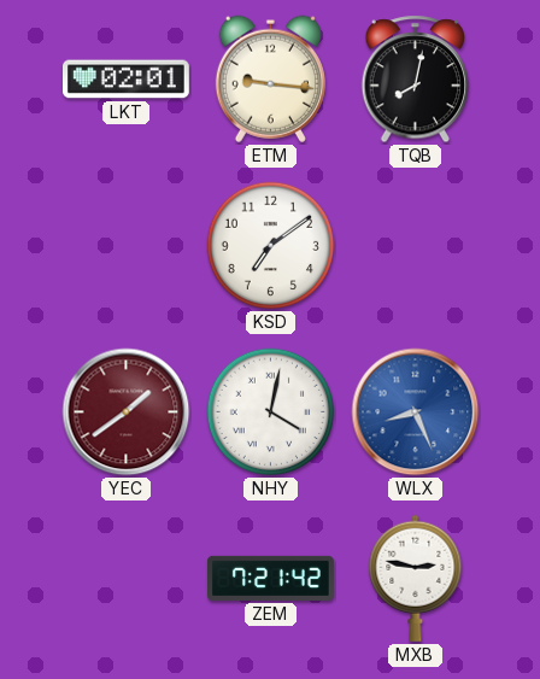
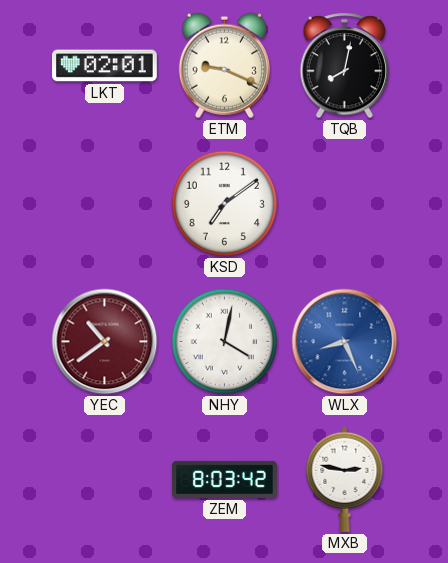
ETM: 9:16 -> 9:19 (224, 65)
YEC: 1:39 -> 10:39 (105, 342)
ZEM: 7:21 -> 8:03 (225, 479)
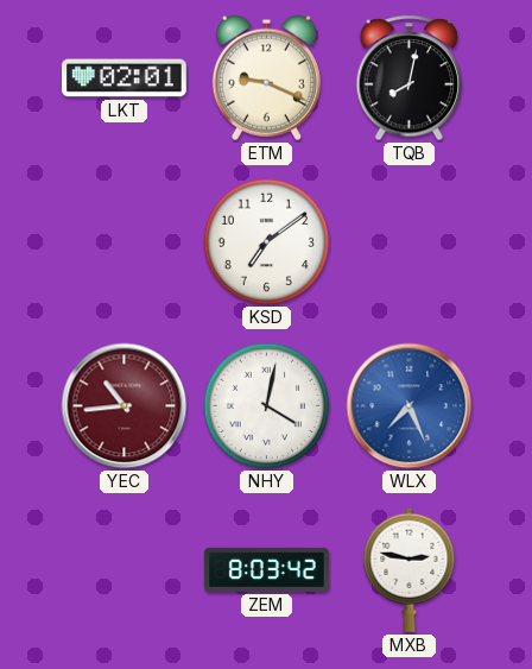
YEC: 10:39 -> 10:44 (125, 406)
WLX: 8:26 -> 7:26 (410, 406)
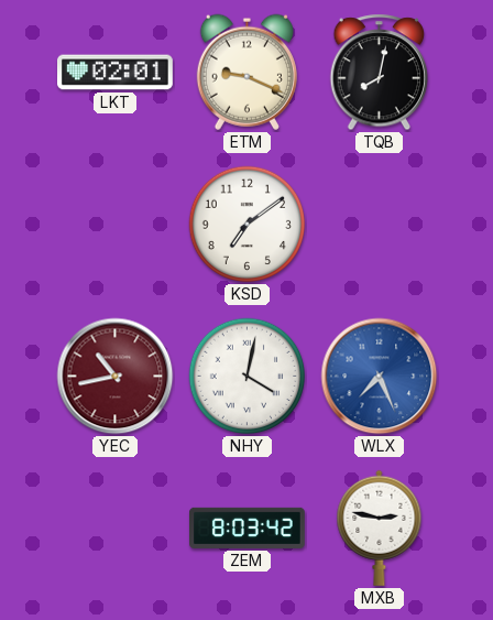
YEC: 10:44 -> 10:43 (116, 377)
